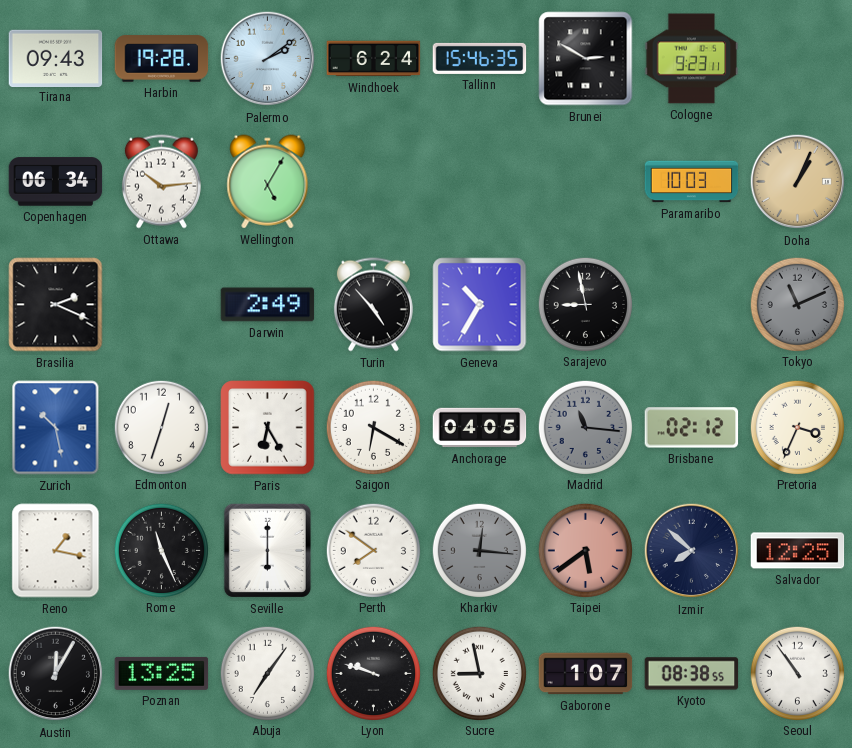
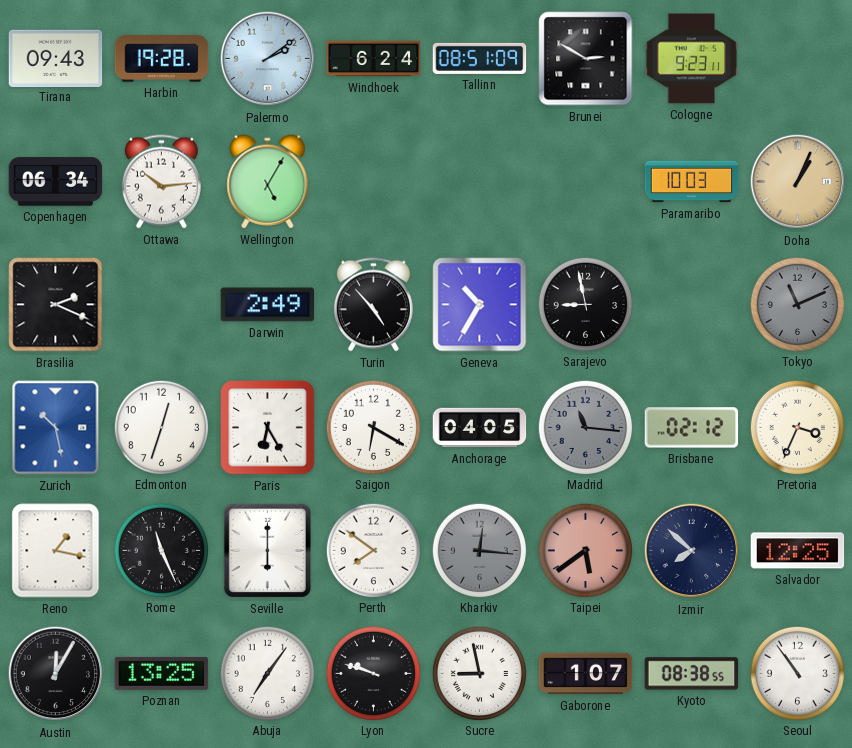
Tallinn: 15:46 -> 08:51 (480, 58)
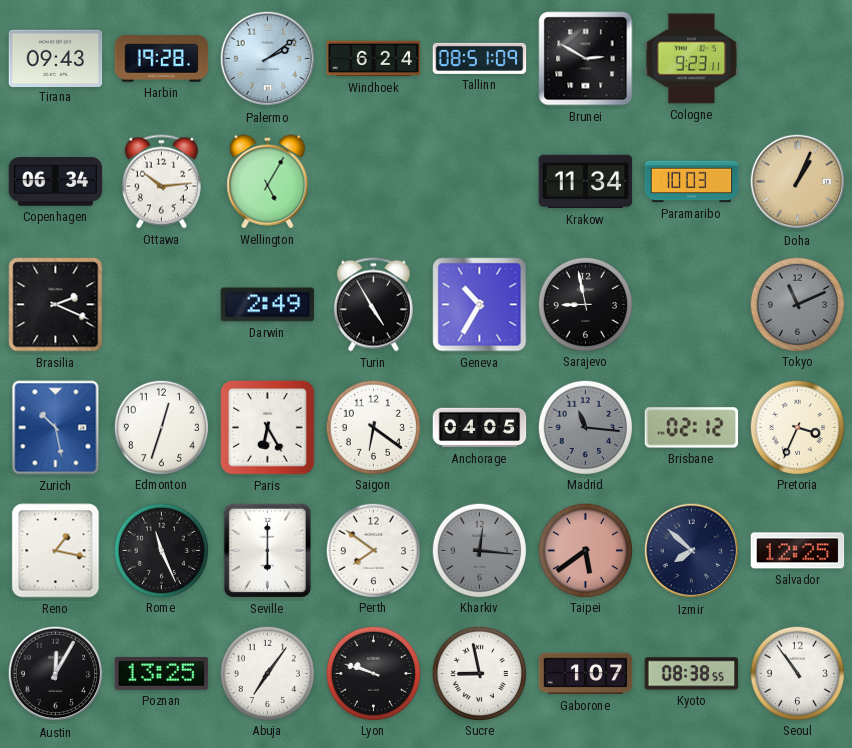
Krakow: none -> 11:34 (586, 182)
Turin: 4:53 -> 4:55 (373, 305)
Saigon: 6:20 -> 6:21 (373, 427)
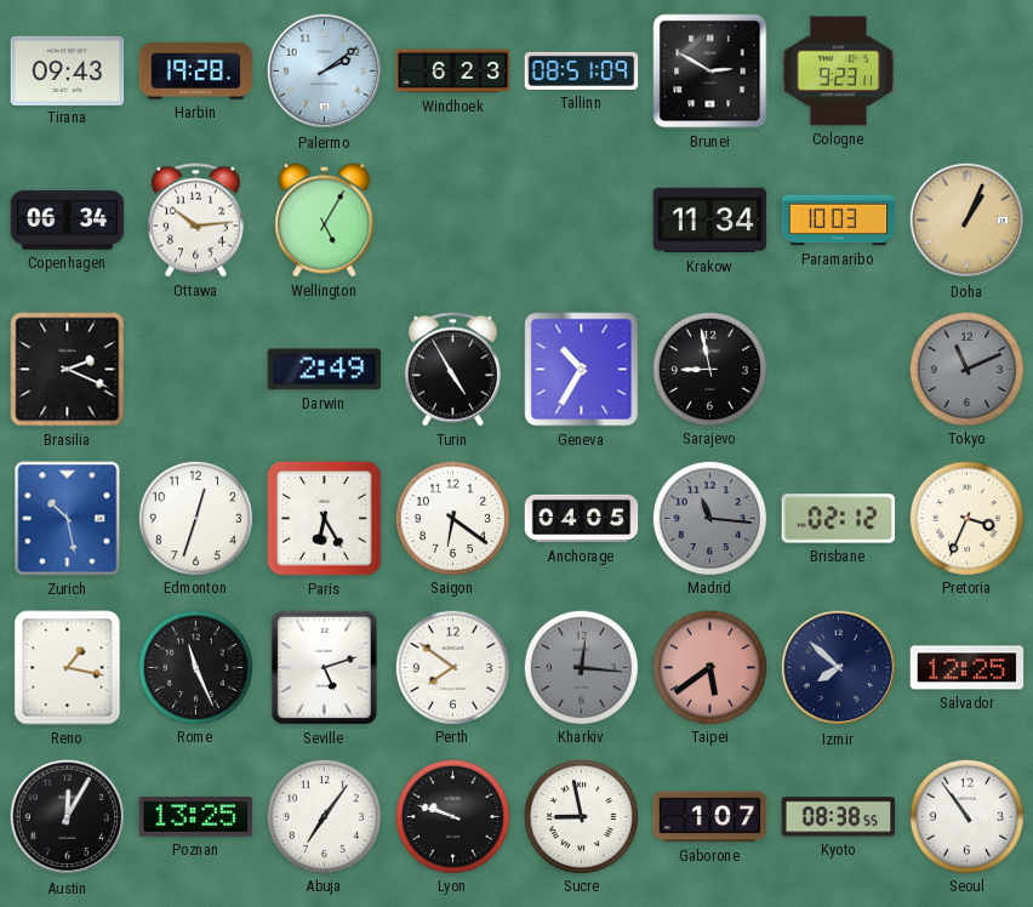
Windhoek: 6:24 -> 6:23 (453, 72)
Seville: 6:00 -> 5:12 (324, 667)
